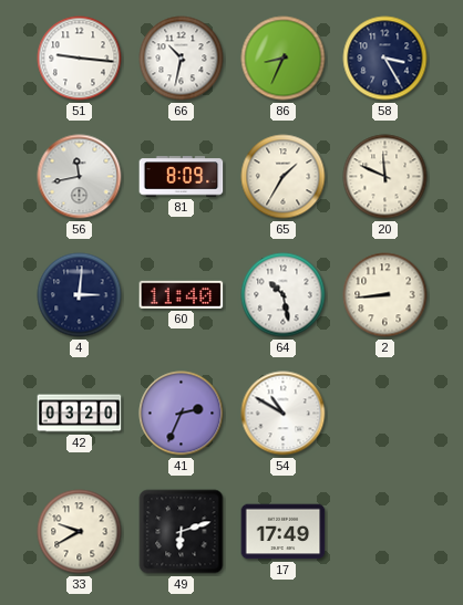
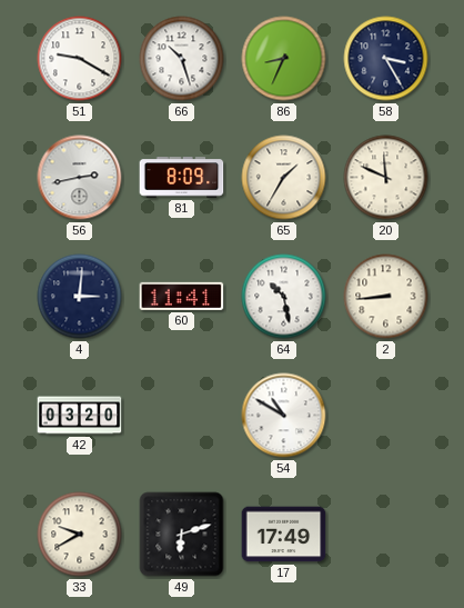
51: 9:16 -> 9:20 (80, 59)
66: 10:32 -> 10:27 (182, 59)
56: 11:43 -> 2:43 (80, 178)
60: 11:40 -> 11:41 (182, 296)
41: 2:34 -> none (182, 414)
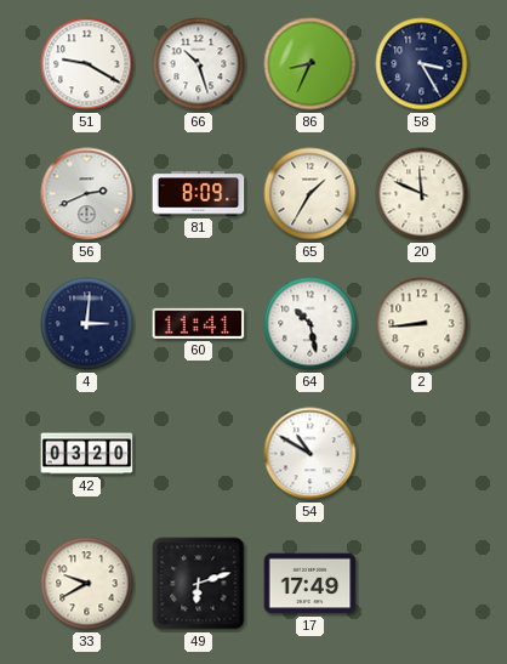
56: 2:43 -> 2:41 (87, 194)
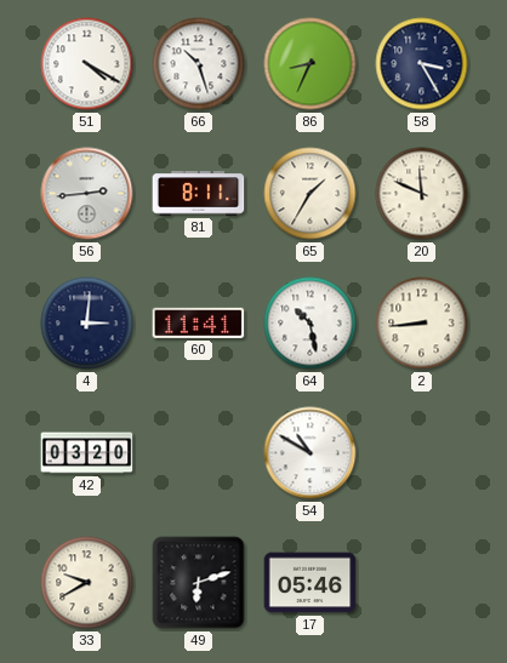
51: 9:20 -> 4:20 (87, 64)
56: 2:41 -> 2:44 (87, 194)
81: 8:09 -> 8:11 (199, 194)
17: 17:49 -> 05:46 (311, 583)
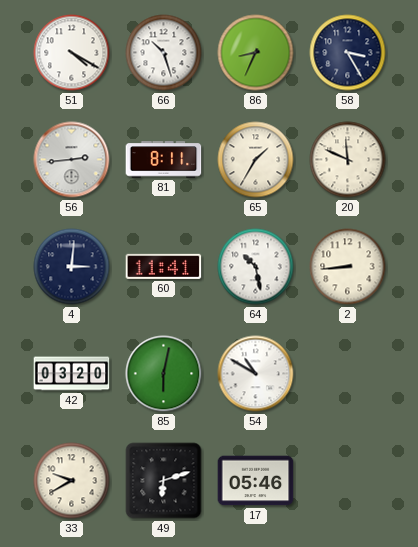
85: none -> 6:02 (164, 374)
